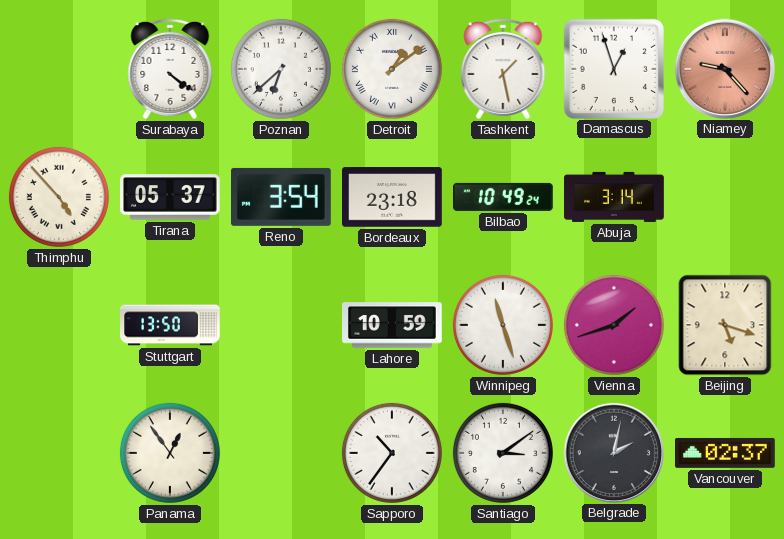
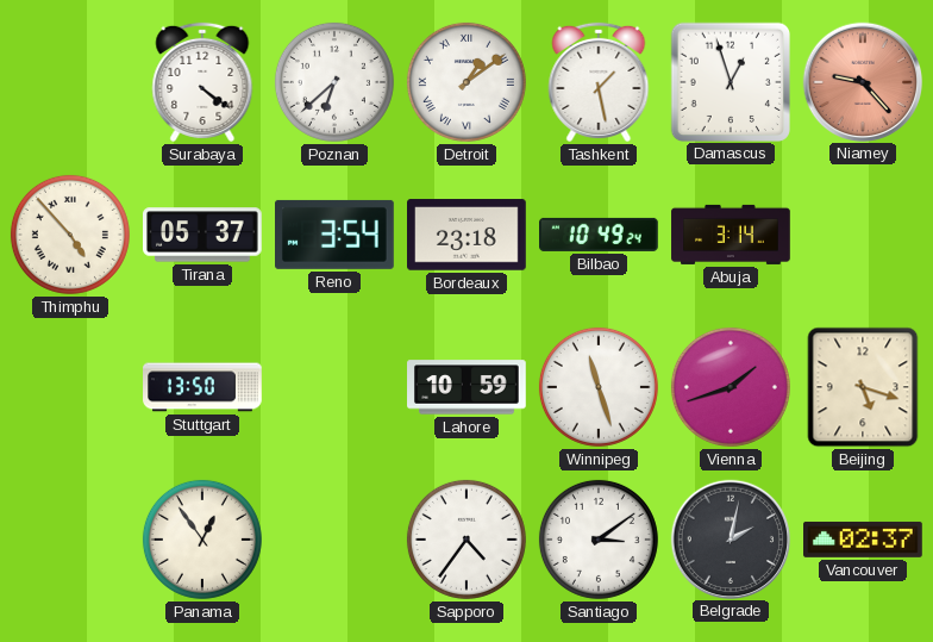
Sapporo: 10:36 -> 4:36 (467, 540)
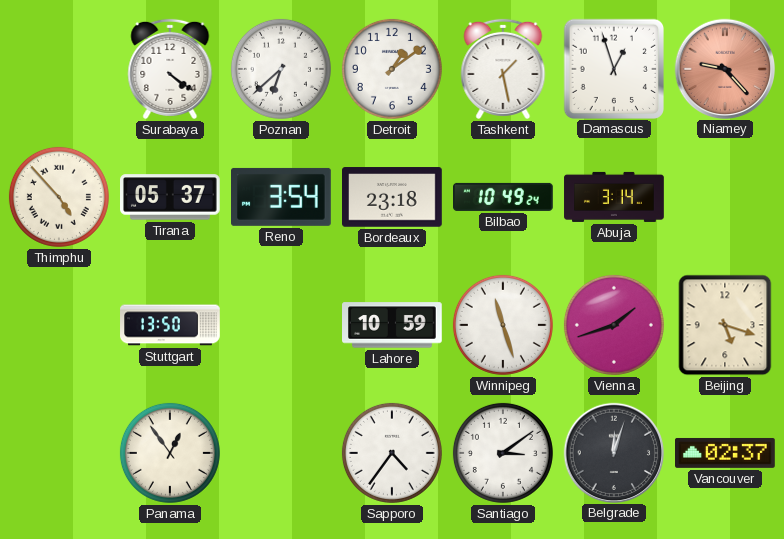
Detroit numerals: Roman -> Arabic (392, 69)
Belgrade: 2:02 -> 12:03 (613, 452)
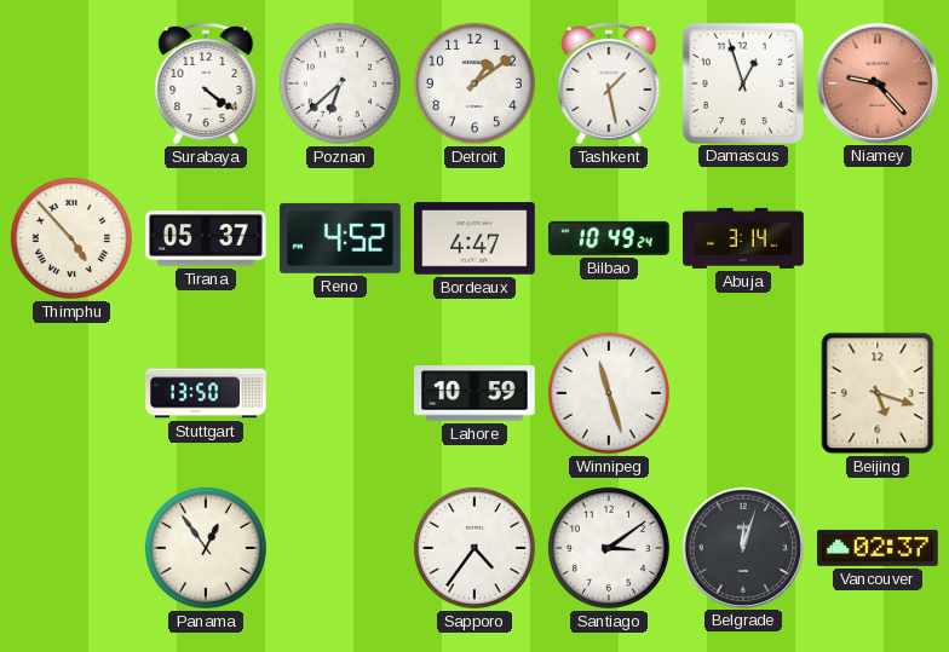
Reno: 3:54 -> 4:52 (341, 238)
Bordeaux: 23:18 -> 4:47 (476, 238)
Vienna: 1:42 -> none (614, 325)
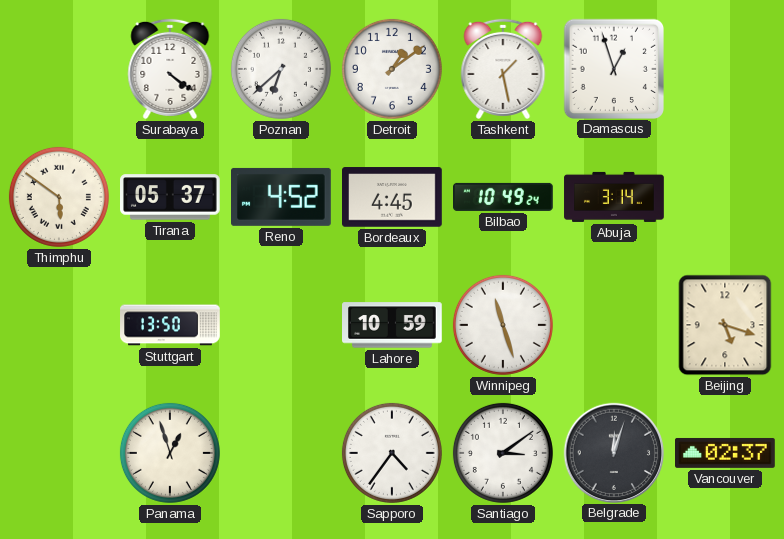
Niamey: 9:23 -> none (876, 82)
Thimphu: 4:53 -> 5:51 (59, 197)
Bordeaux: 4:47 -> 4:45 (393, 197)
Panama: 12:54 -> 12:57 (170, 453)
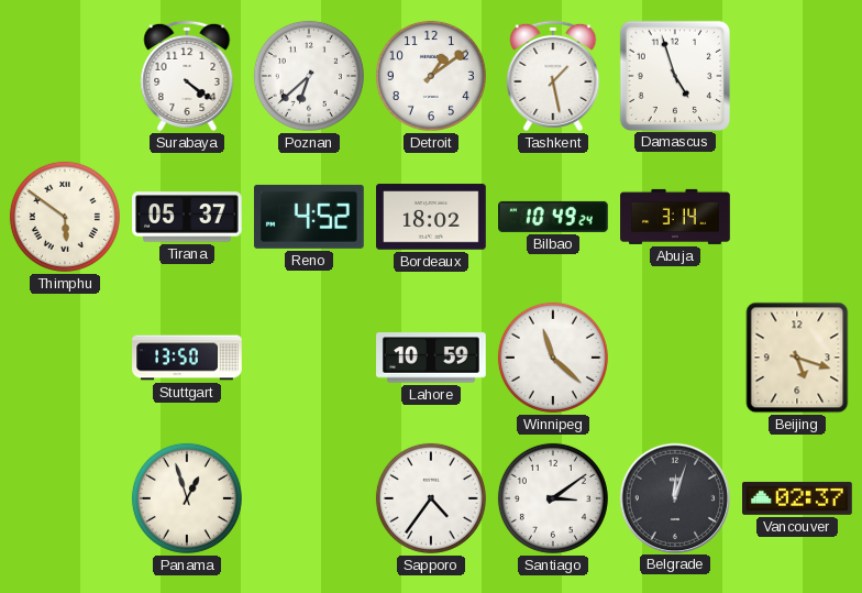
Damascus: 12:57 -> 4:57 (674, 75)
Bordeaux: 4:45 -> 18:02 (432, 217)
Winnipeg: 11:27 -> 11:22 (553, 358)
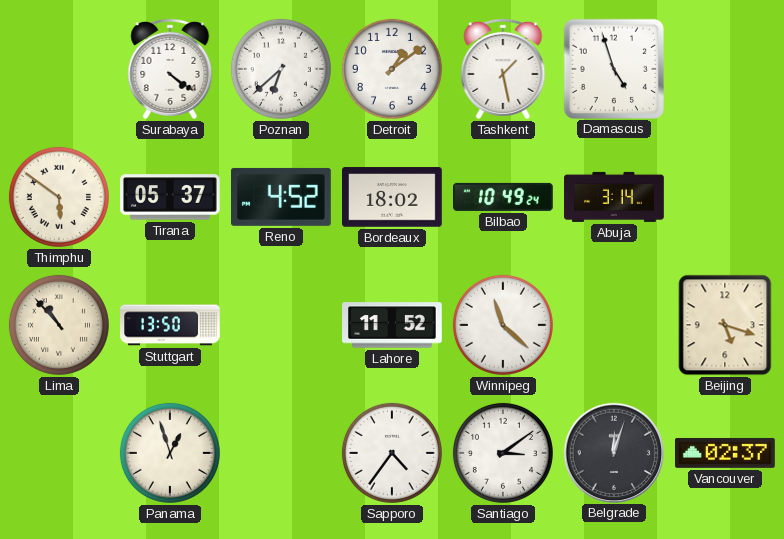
Lima: none -> 10:53 (59, 325)
Lahore: 10:59 -> 11:52 (393, 325)
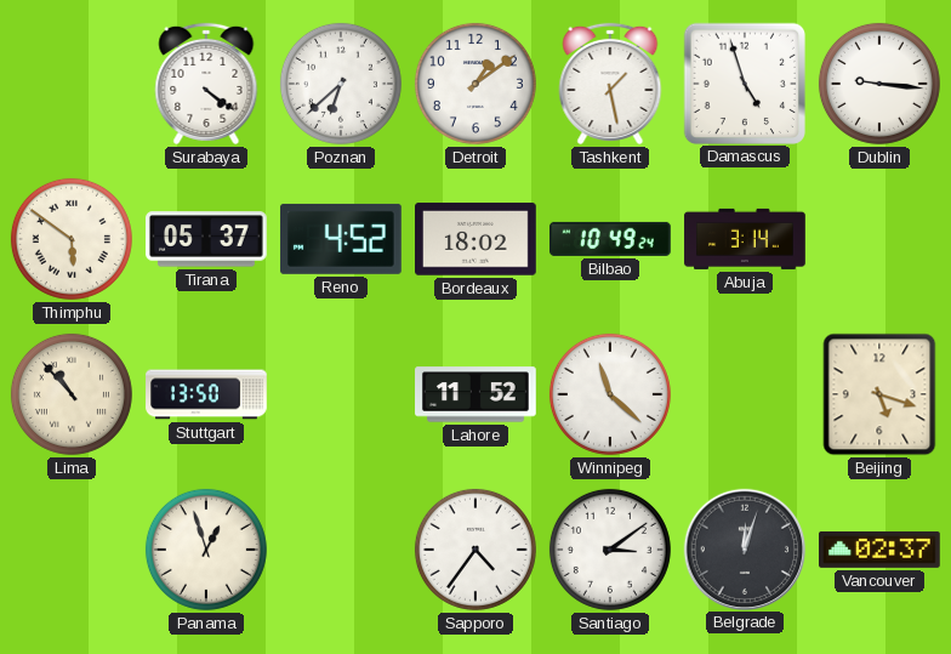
Dublin: none -> 9:16 (879, 84)
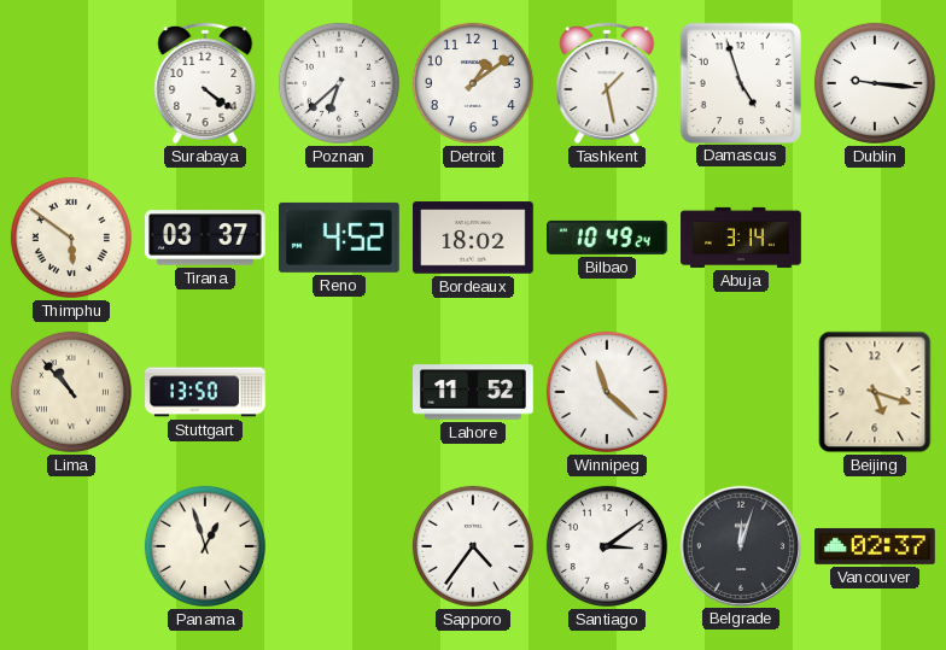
Tirana: 05:37 -> 03:37 (206, 238)
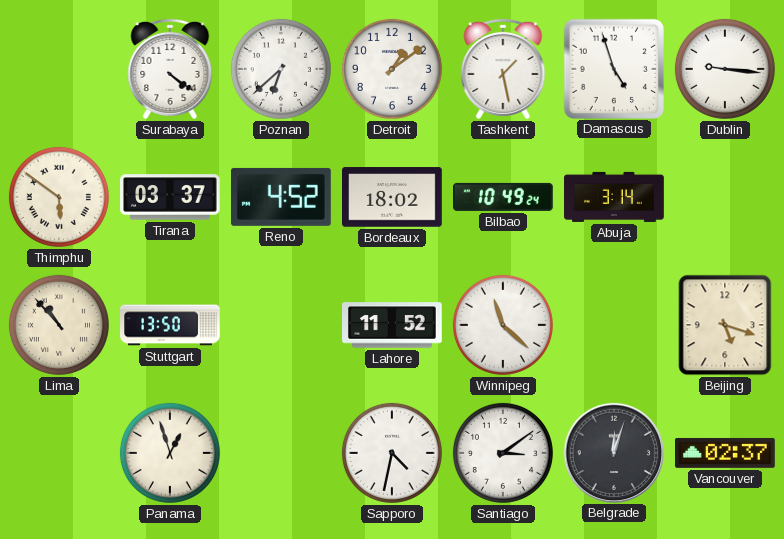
Sapporo: 4:36 -> 4:32 (392, 453)
